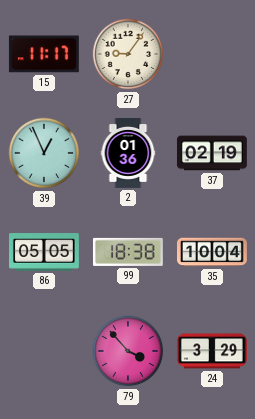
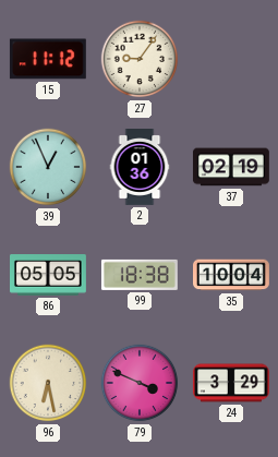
15: 11:17 -> 11:12 (48, 59)
96: none -> 6:28 (48, 383)
79: 3:53 -> 3:49 (140, 383)
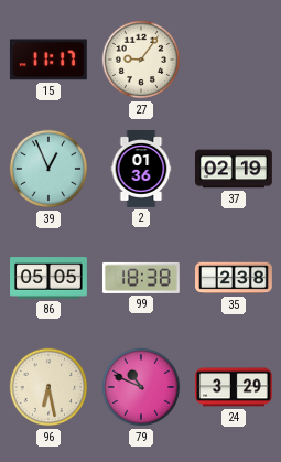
15: 11:12 -> 11:17 (48, 60)
35: 10:04 -> 2:38 (235, 278)
79: 3:49 -> 10:49 (141, 387)
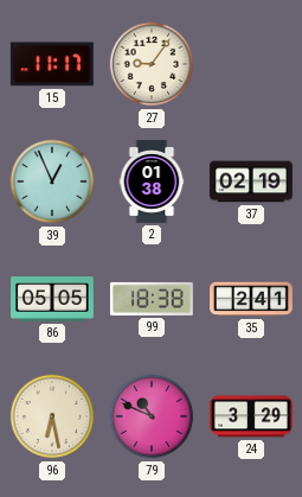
2: 01:36 -> 01:38 (152, 183)
35: 2:38 -> 2:41 (252, 299)
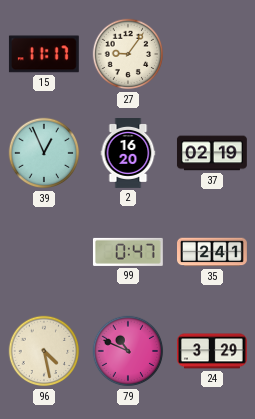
2: 01:38 -> 16:20 (128, 154)
86: 05:05 -> none (53, 299)
99: 18:38 -> 0:47 (128, 252)
96: 6:28 -> 4:28 (44, 351)
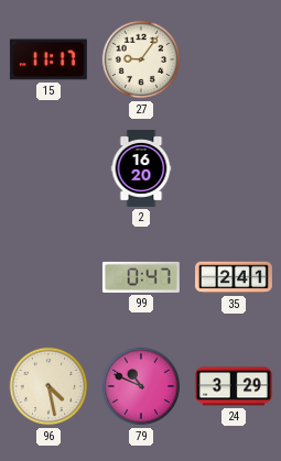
39: 12:56 -> none (44, 153)
37: 02:19 -> none (212, 153)
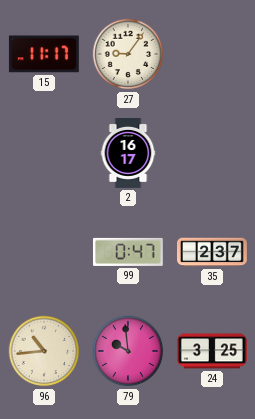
2: 16:20 -> 16:17 (128, 154)
35: 2:41 -> 2:37 (213, 252)
96: 4:28 -> 10:44 (44, 351)
79: 10:49 -> 9:59 (128, 351)
24: 3:29 -> 3:25 (212, 351)
